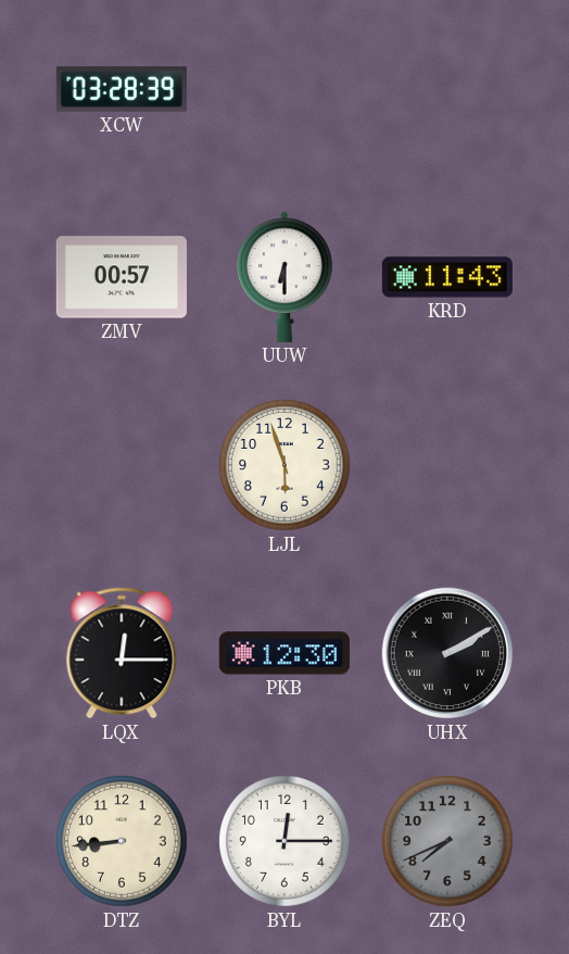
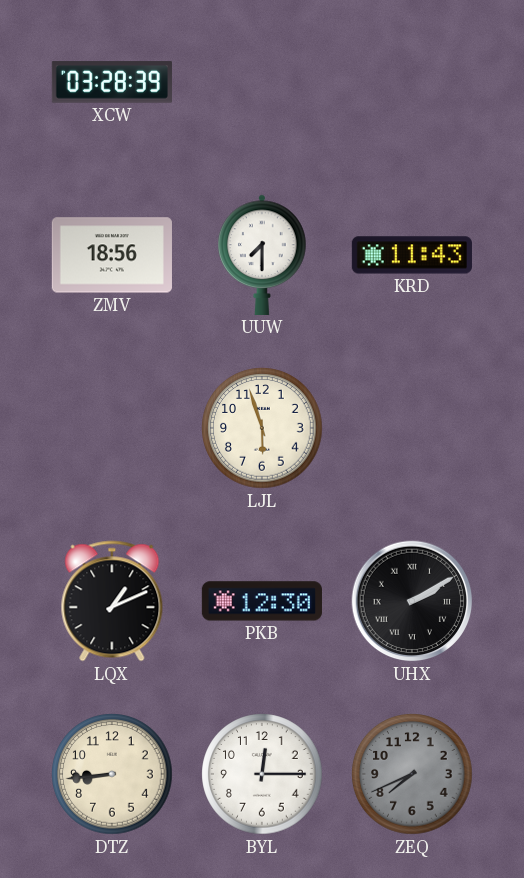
ZMV: 00:57 -> 18:56 (112, 255)
UUW: 6:30 -> 7:30 (262, 255)
LQX: 12:15 -> 1:11 (112, 601)
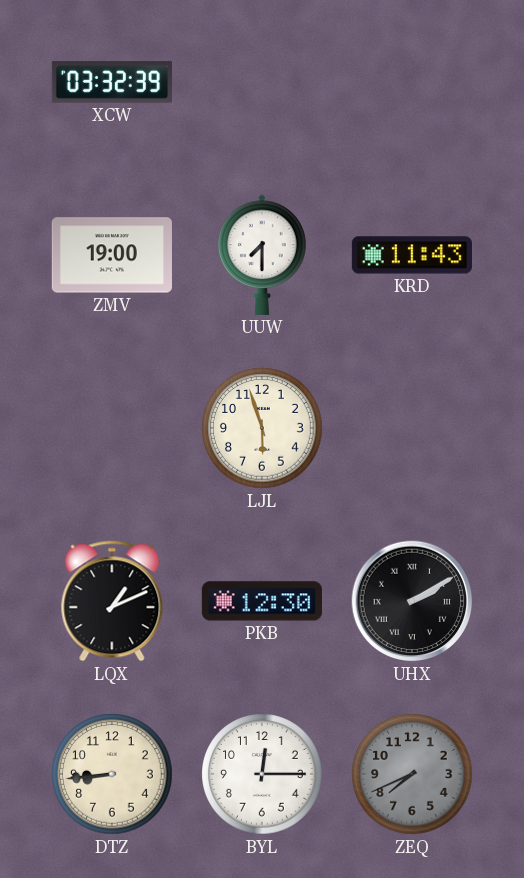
XCW: 03:28 -> 03:32 (112, 82)
ZMV: 18:56 -> 19:00 (112, 255)
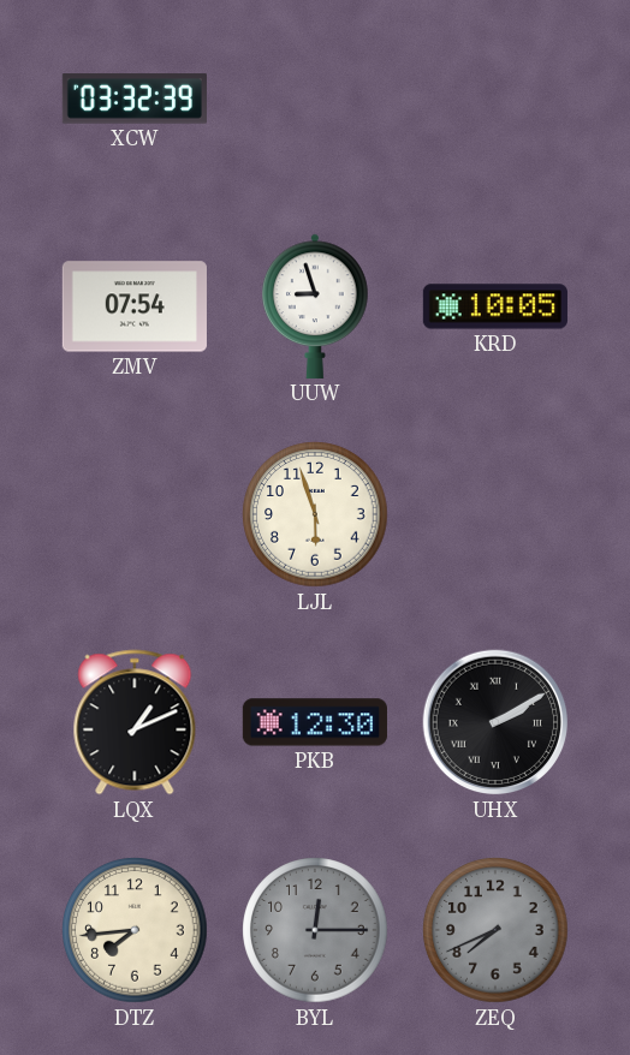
ZMV: 19:00 -> 07:54 (135, 306)
UUW: 7:30 -> 8:57 (315, 306)
KRD: 11:43 -> 10:05 (495, 306)
DTZ: 8:44 -> 7:44 (135, 930)
BYL dial: white -> grey (315, 930)
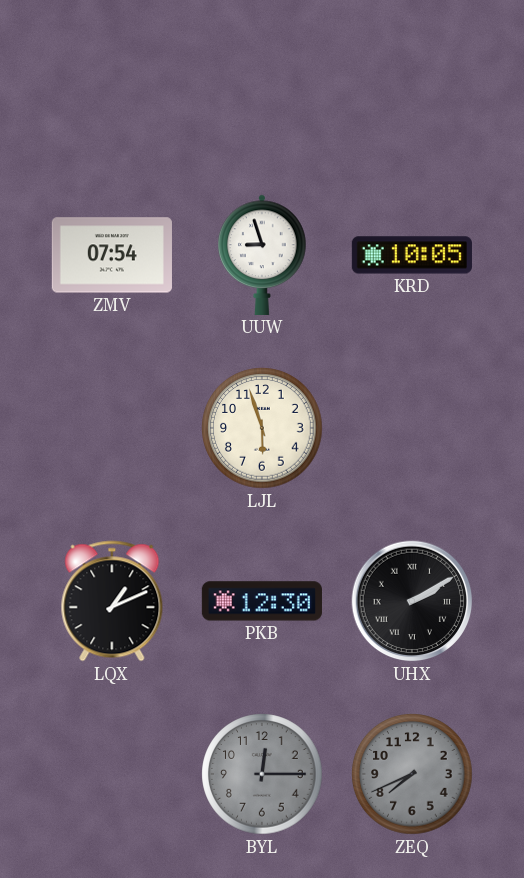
XCW: 03:32 -> none (135, 99)
DTZ: 7:44 -> none (135, 930)
